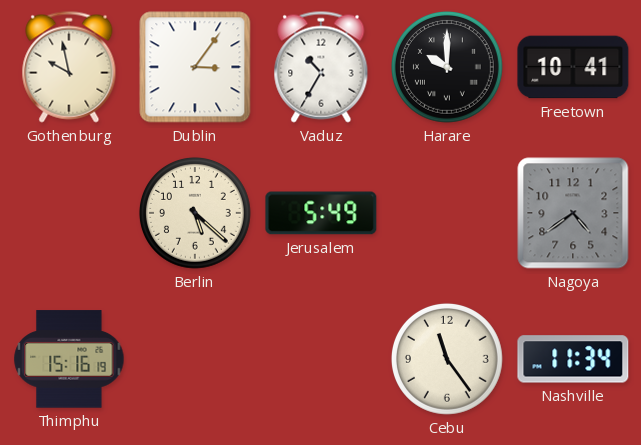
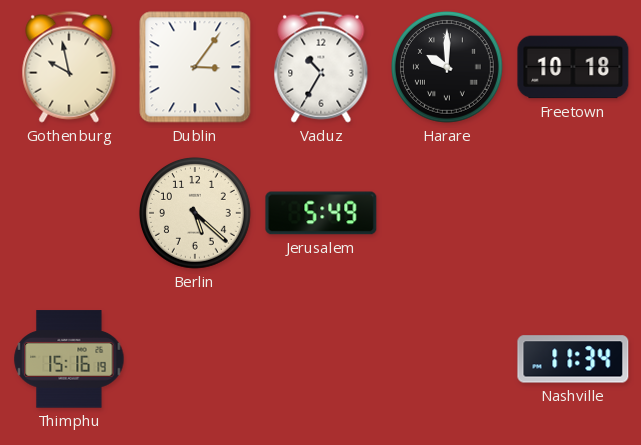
Freetown: 10:41 -> 10:18 (573, 67)
Nagoya: 4:39 -> none (573, 213)
Cebu: 11:24 -> none (447, 359)
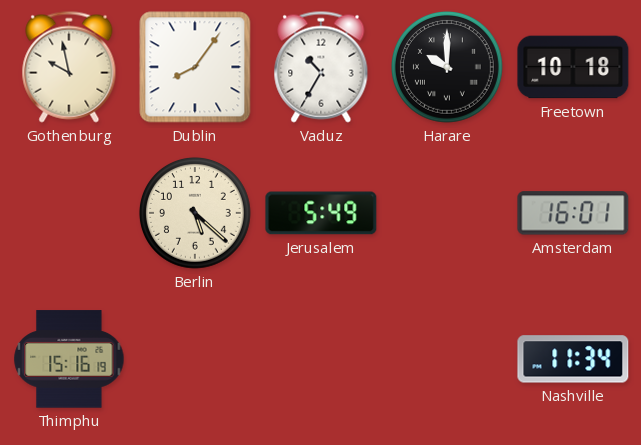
Dublin: 3:06 -> 8:06 (195, 67)
Amsterdam: none -> 16:01 (573, 213)
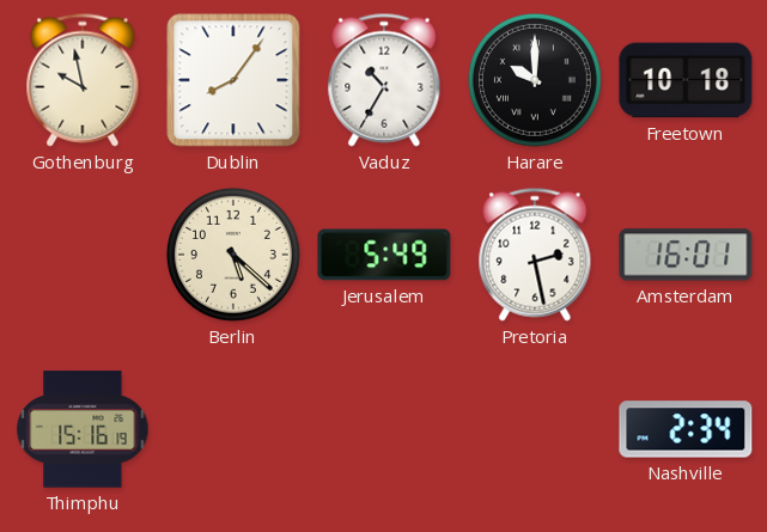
Pretoria: none -> 2:28 (535, 255)
Nashville: 11:34 -> 2:34 (686, 429)
